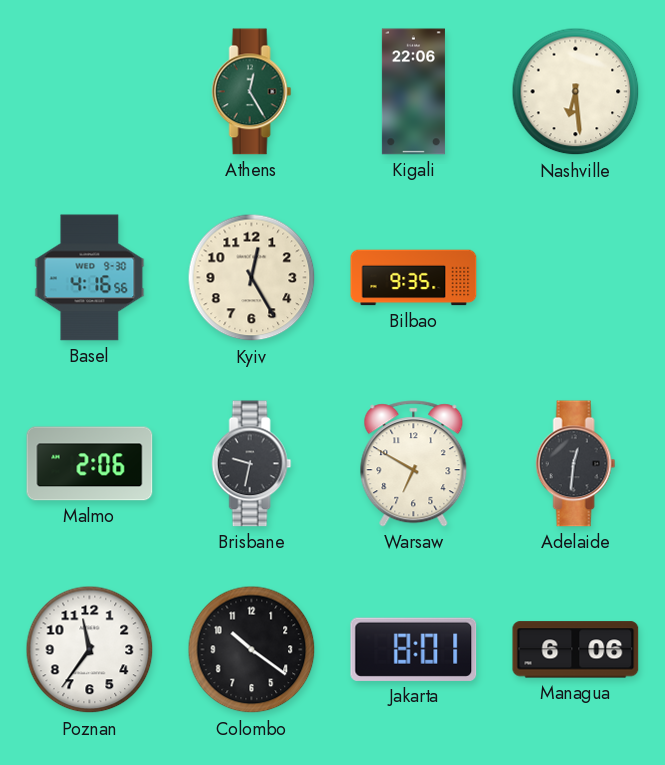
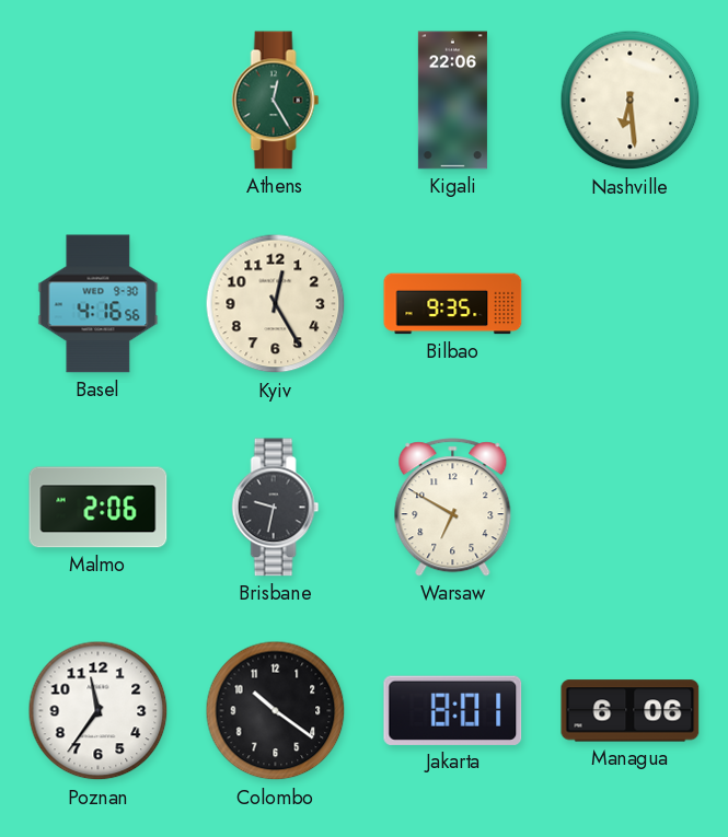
Adelaide: 12:31 -> none (576, 464)
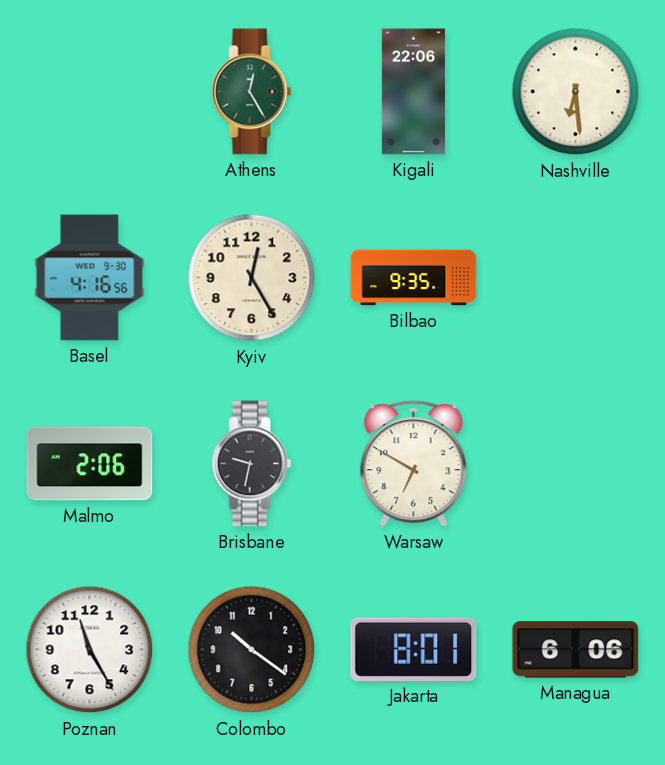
Poznan: 11:36 -> 11:25 (90, 650)
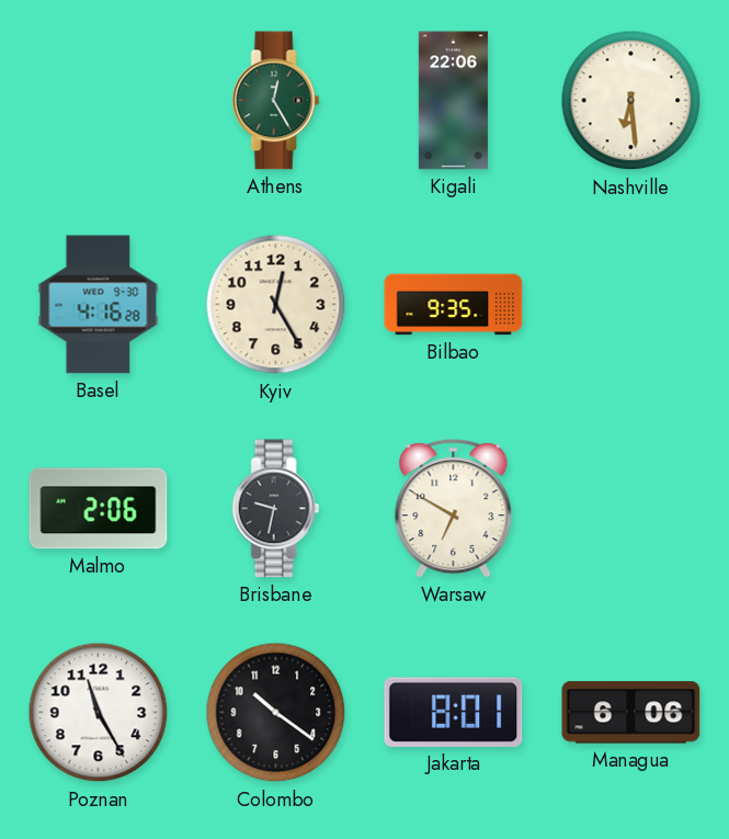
Basel: 4:16:56 -> 4:16:28 (99, 305)
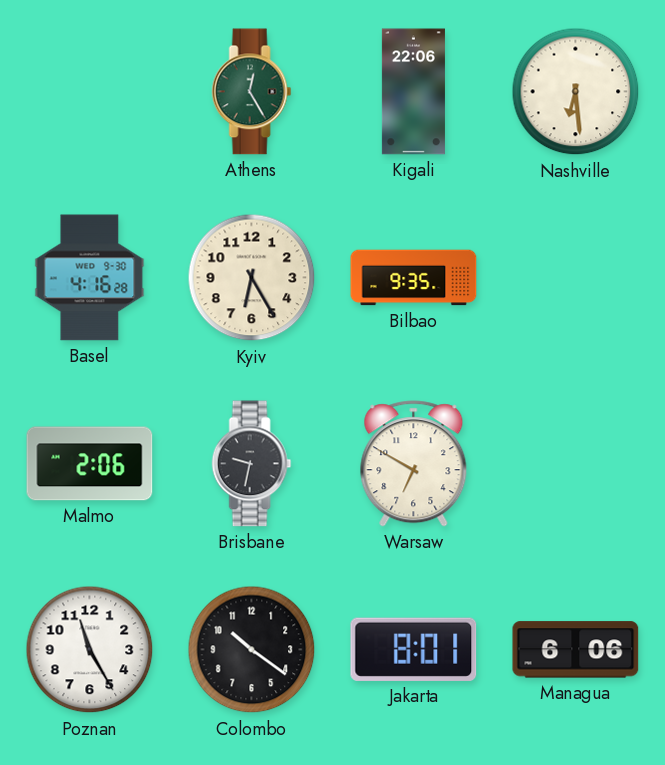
Kyiv: 12:25 -> 6:25 (252, 278)
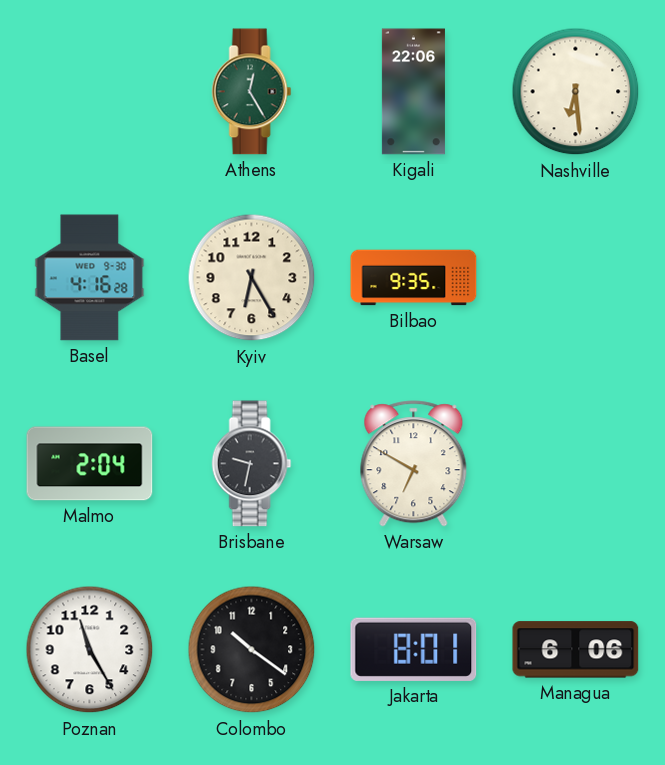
Malmo: 2:06 -> 2:04 (90, 464)
